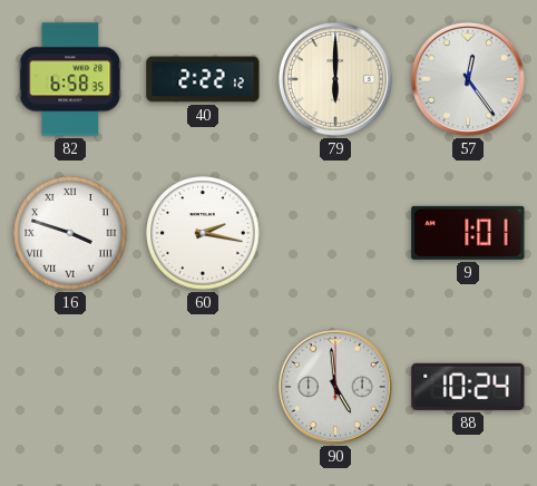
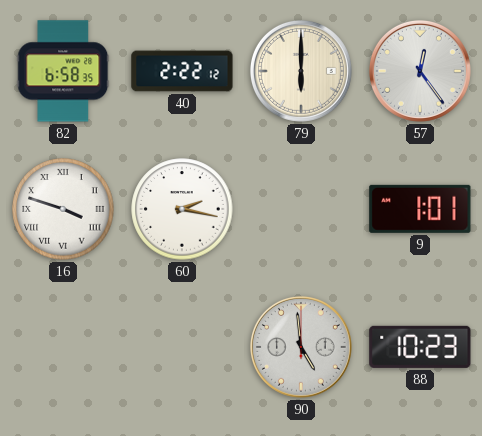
88: 10:24 -> 10:23 (420, 347)
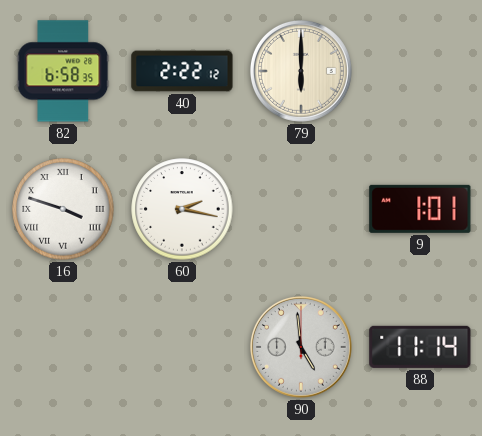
57: 12:24 -> none (420, 71)
88: 10:23 -> 11:14 (420, 347)
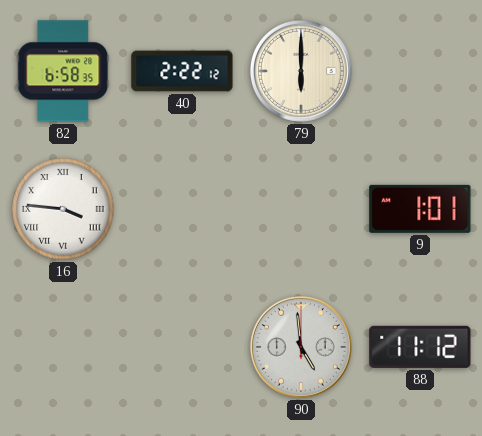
16: 3:48 -> 3:46 (63, 209)
60: 2:17 -> none (182, 209)
88: 11:14 -> 11:12 (420, 347)
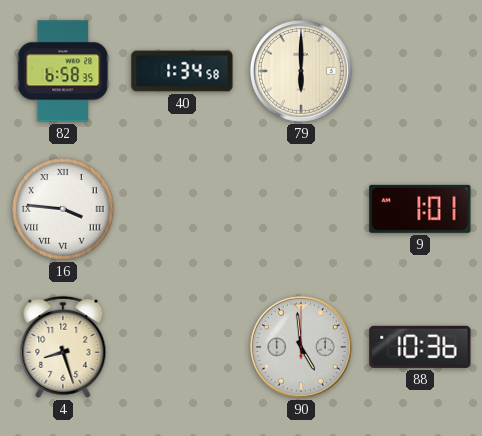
40: 2:22 -> 1:34 (182, 71)
4: none -> 8:27 (63, 347)
88: 11:12 -> 10:36 (420, 347)
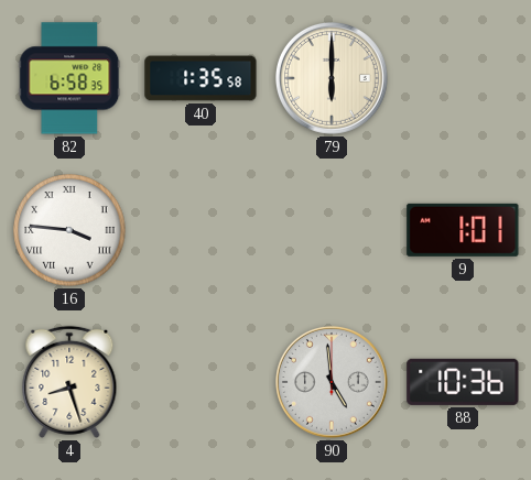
40: 1:34 -> 1:35 (201, 78)
